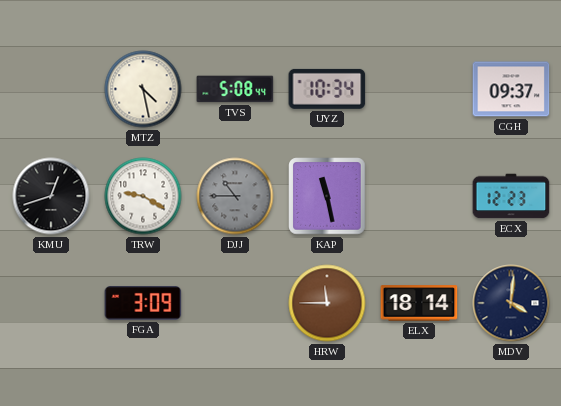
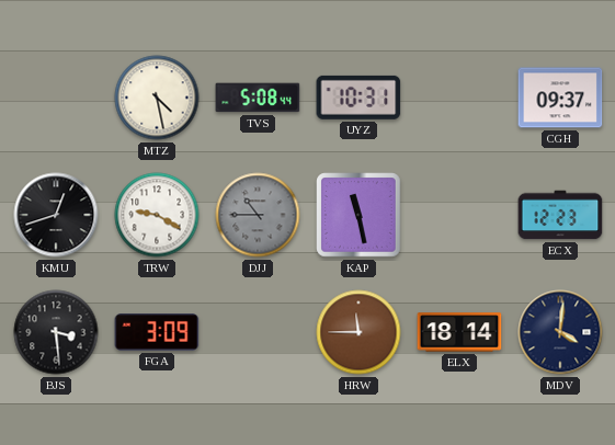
UYZ: 10:34 -> 10:31 (358, 98)
BJS: none -> 3:29 (56, 332)
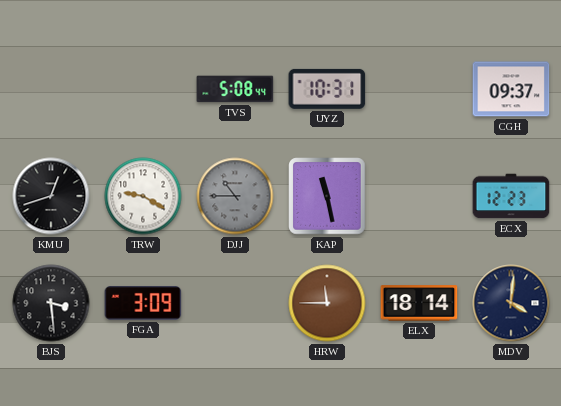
MTZ: 4:28 -> none (157, 98)
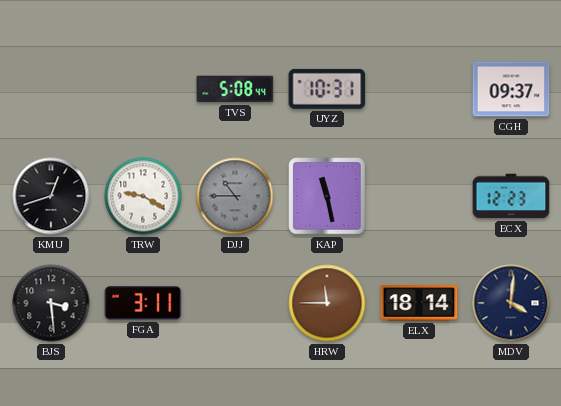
FGA: 3:09 -> 3:11 (143, 303)
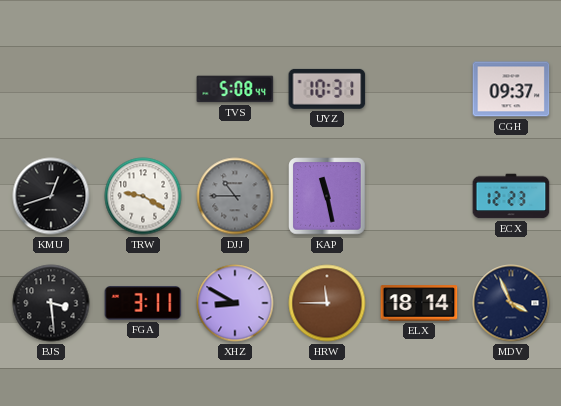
XHZ: none -> 8:50 (235, 303)
MDV: 4:01 -> 3:56 (511, 303)
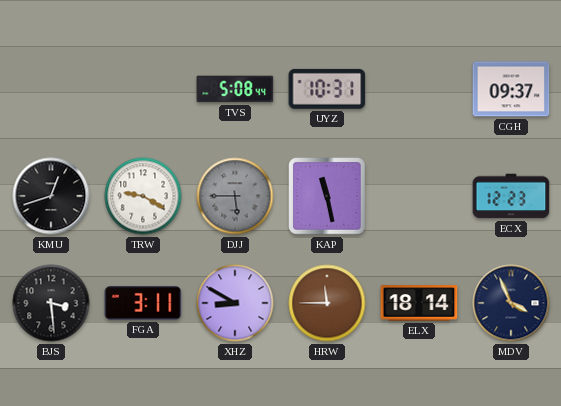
DJJ: 10:45 -> 5:45 (235, 196)
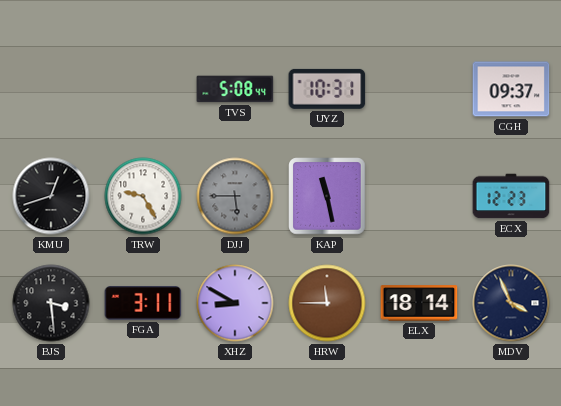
TRW: 9:20 -> 9:25 (143, 196)
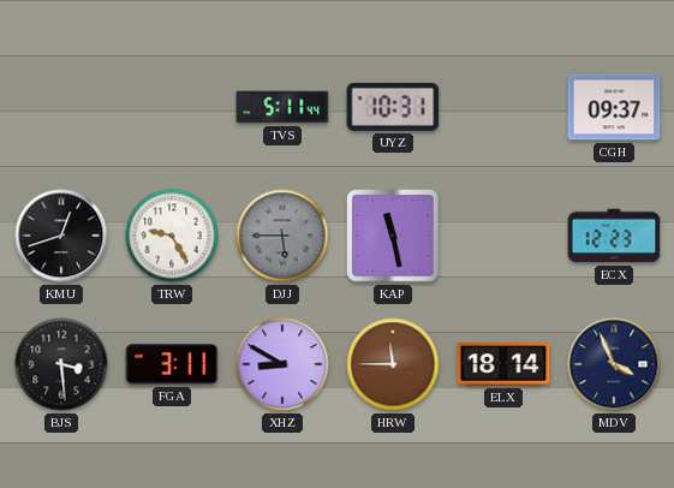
TVS: 5:08 -> 5:11 (282, 107)
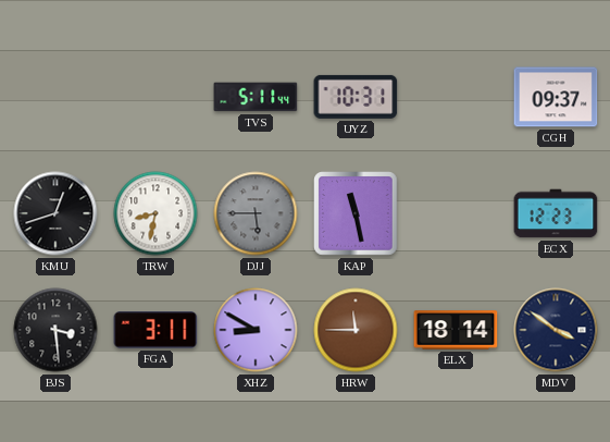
TRW: 9:25 -> 8:32 (155, 213)
MDV: 3:56 -> 3:51 (556, 330)
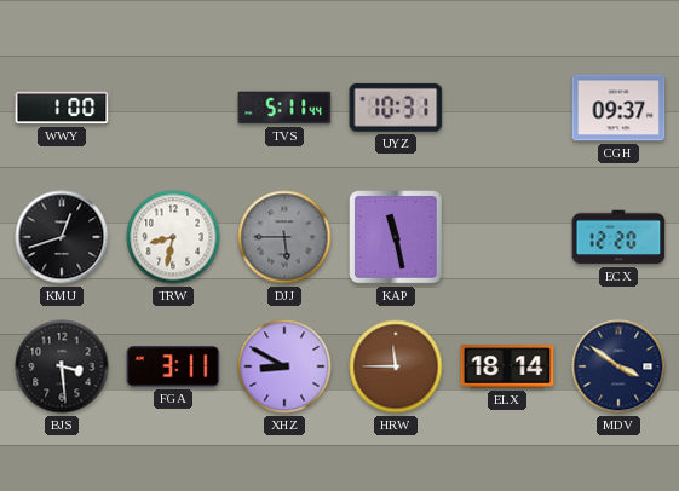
WWY: none -> 1:00 (62, 108)
ECX: 12:23 -> 12:20 (618, 237)
